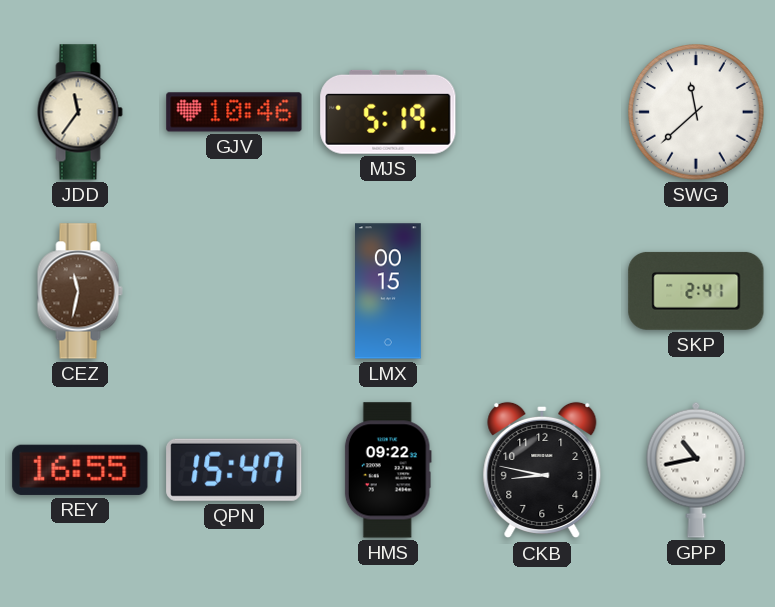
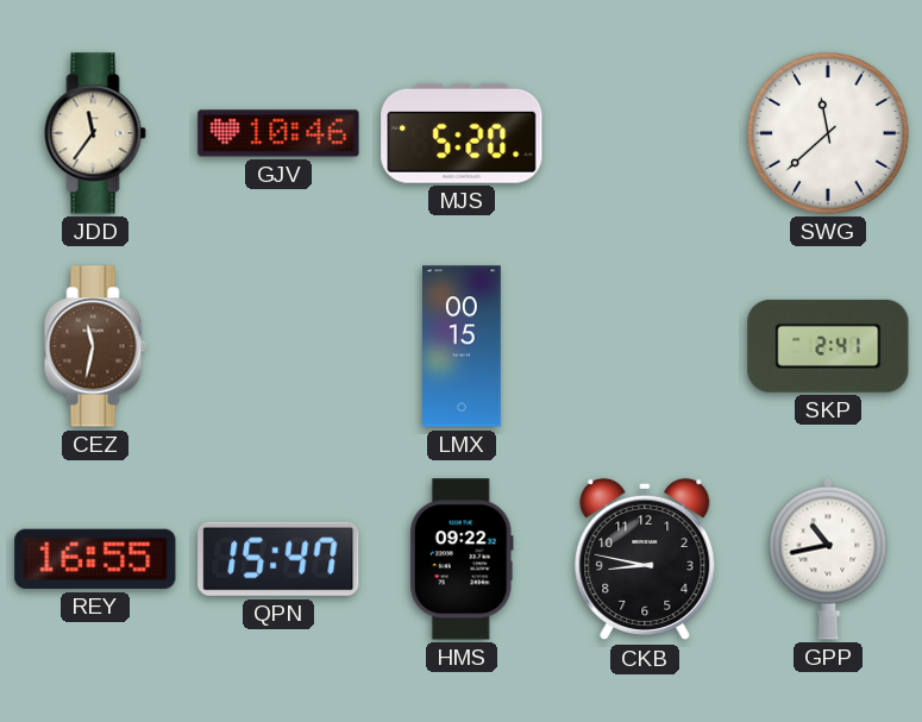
MJS: 5:19 -> 5:20 (462, 133)
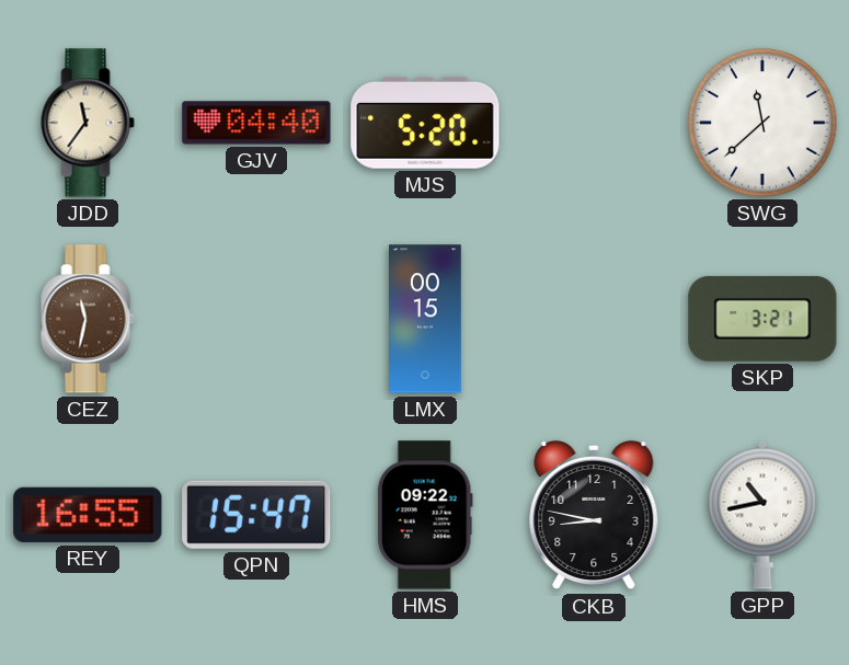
GJV: 10:46 -> 04:40 (256, 123)
SKP: 2:41 -> 3:21 (762, 319)
